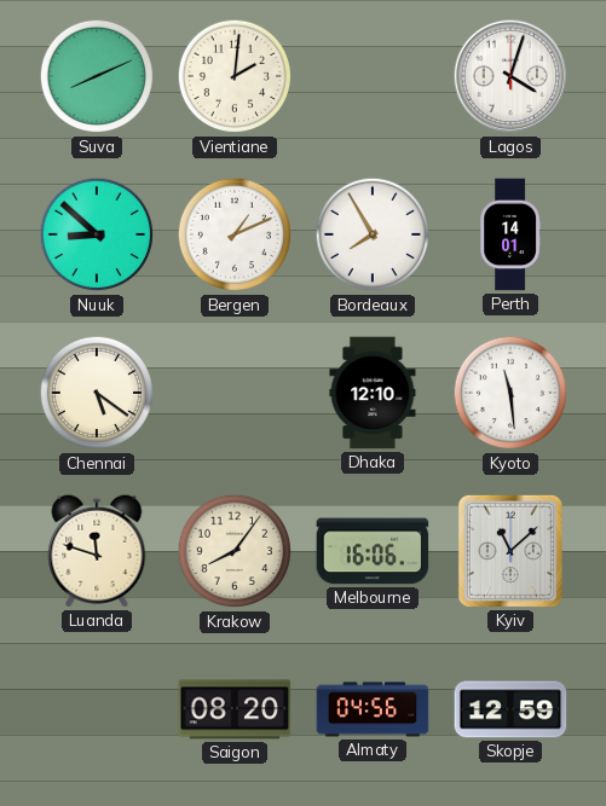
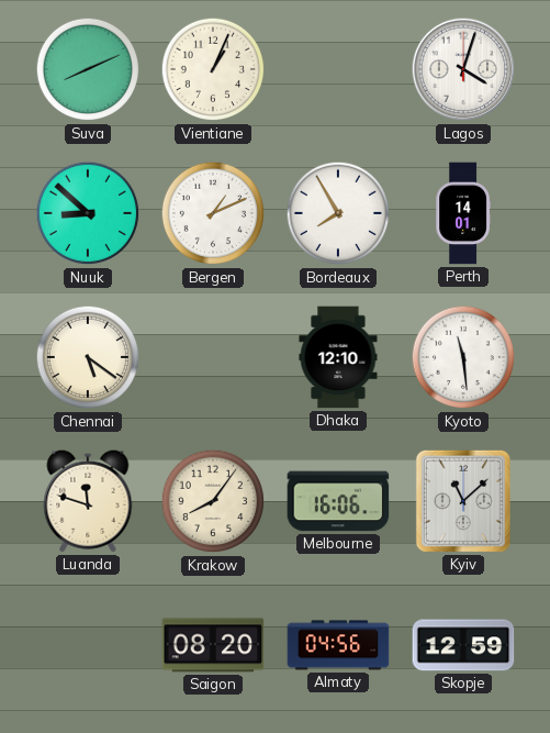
Vientiane: 2:01 -> 1:04 (213, 69)
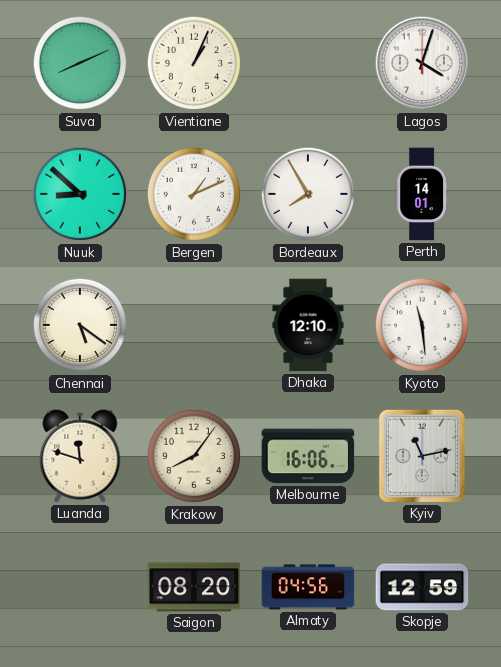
Kyiv: 11:08 -> 11:13 (422, 456)
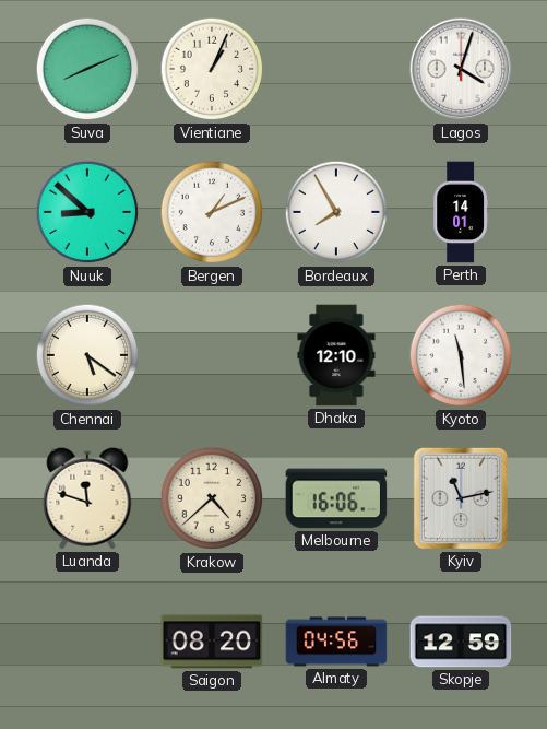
Krakow: 8:06 -> 4:38 (212, 498)
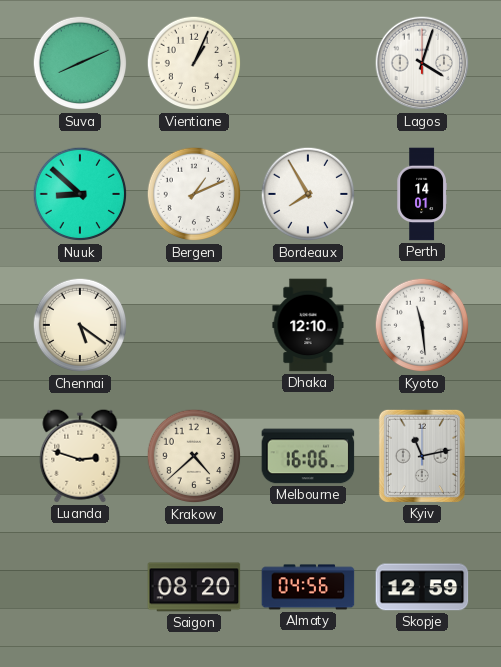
Luanda: 11:48 -> 2:48 (80, 456)
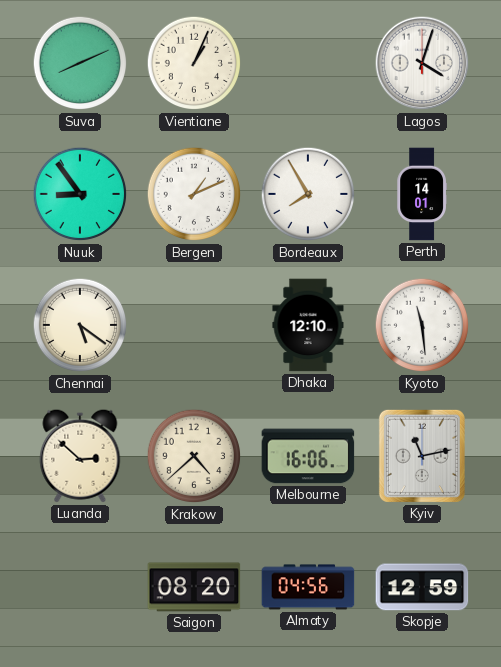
Nuuk: 8:52 -> 8:54 (80, 194)
Luanda: 2:48 -> 2:52 (80, 456)
